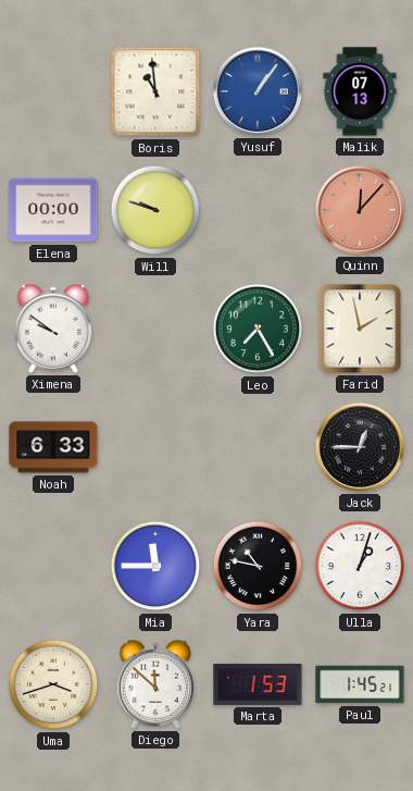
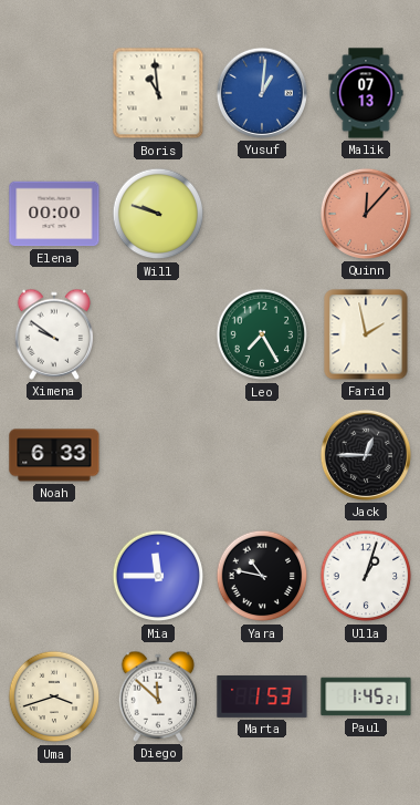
Yusuf: 1:06 -> 1:01 (262, 93)
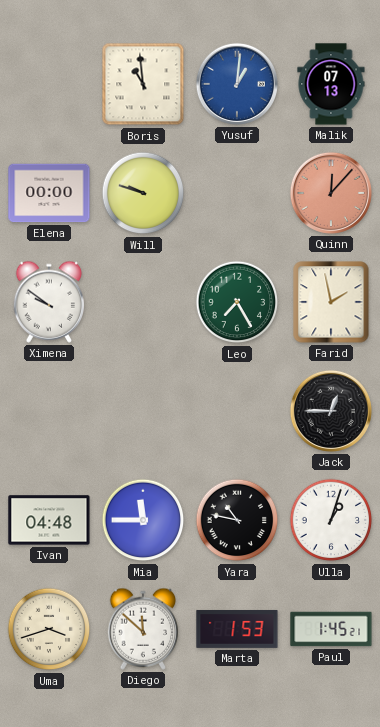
Noah: 6:33 -> none (54, 455)
Ivan: none -> 04:48 (49, 520)
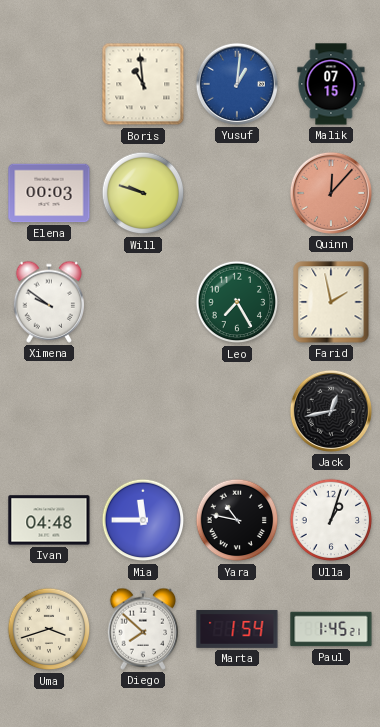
Malik: 07:13 -> 07:15 (331, 84)
Elena: 00:00 -> 00:03 (49, 193)
Jack: 12:45 -> 12:43 (331, 411)
Diego: 11:52 -> 7:52 (143, 629)
Marta: 1:53 -> 1:54 (237, 629)
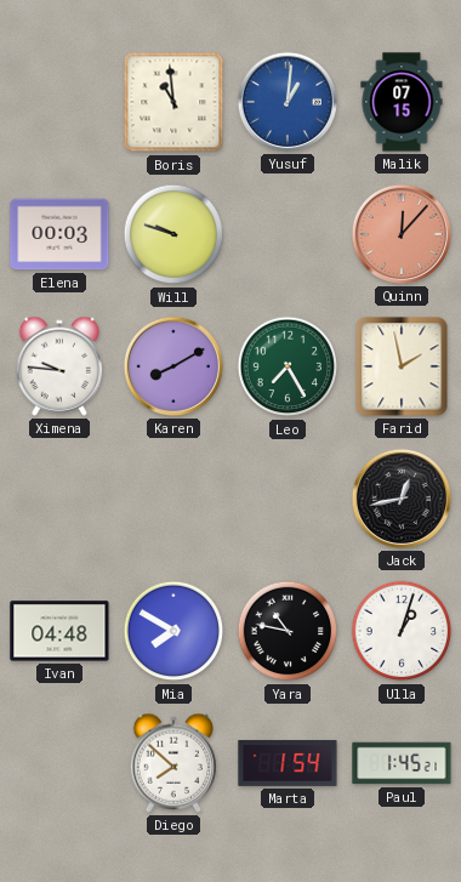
Ximena: 9:51 -> 9:46 (59, 366)
Karen: none -> 8:10 (173, 366)
Mia: 11:45 -> 7:50 (173, 631)
Uma: 3:42 -> none (49, 629)
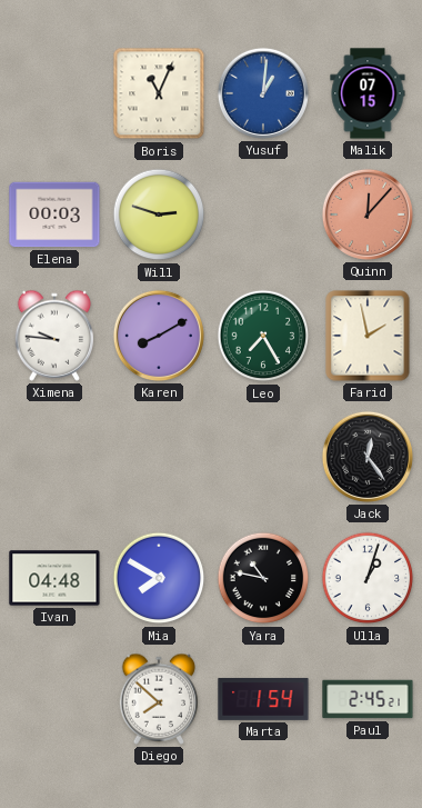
Boris: 10:59 -> 11:04 (159, 93)
Will: 9:48 -> 2:48 (159, 215)
Jack: 12:43 -> 12:24 (368, 457)
Paul: 1:45 -> 2:45 (368, 699)
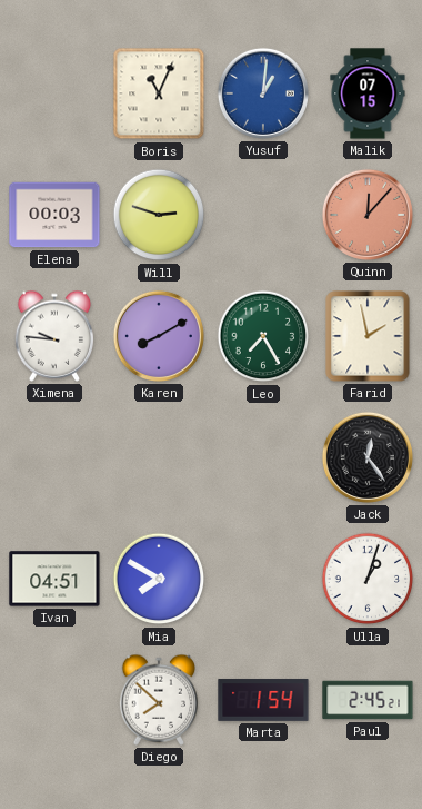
Ivan: 04:48 -> 04:51 (54, 579)
Yara: 10:47 -> none (263, 578)
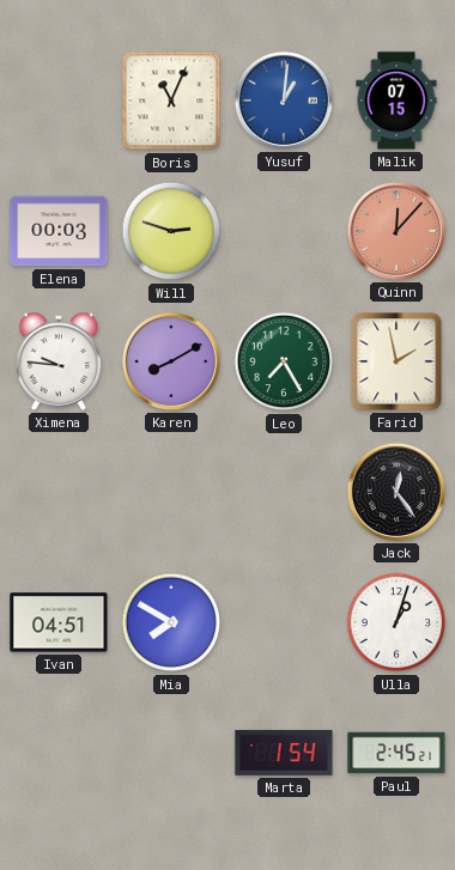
Diego: 7:52 -> none (159, 700)
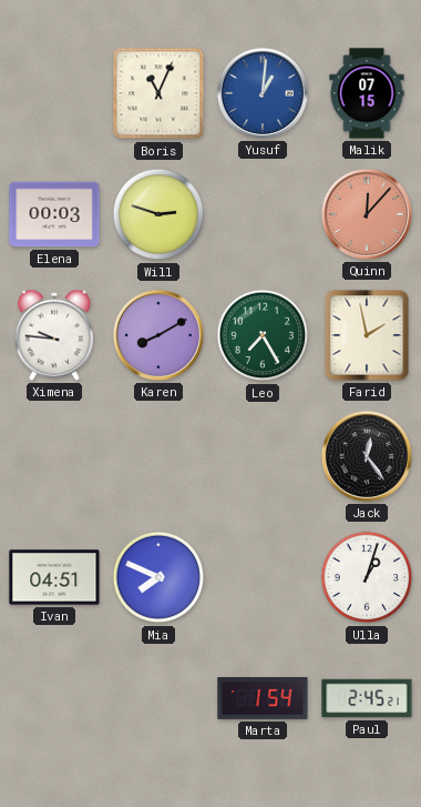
Mia: 7:50 -> 7:49 (158, 577)
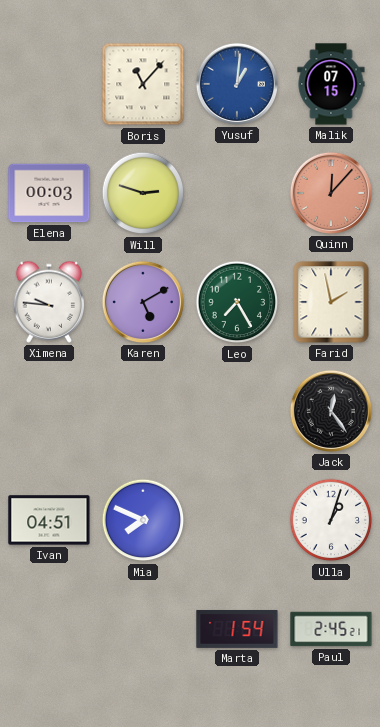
Boris: 11:04 -> 11:07 (143, 84)
Karen: 8:10 -> 5:10 (143, 302)
